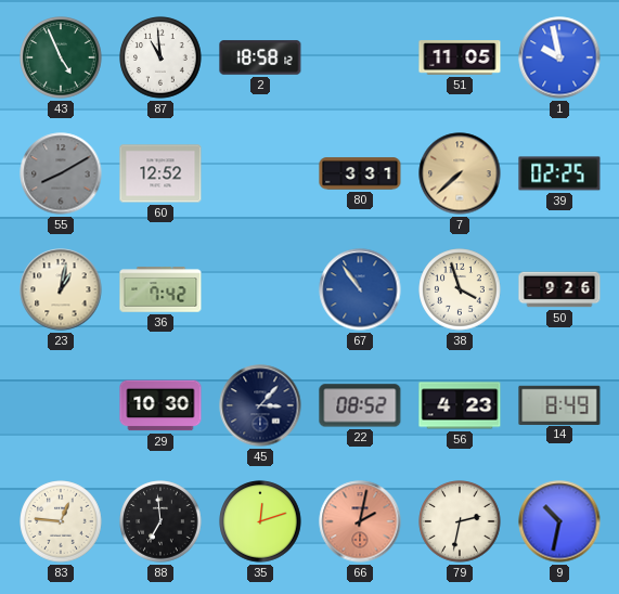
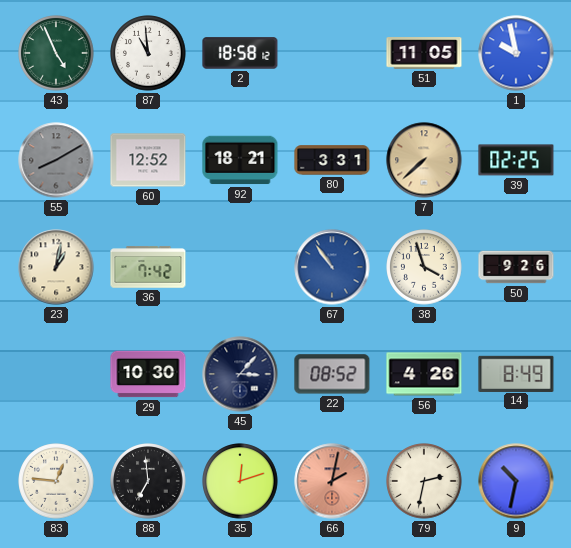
92: none -> 18:21 (240, 160)
56: 4:23 -> 4:26 (424, 374)
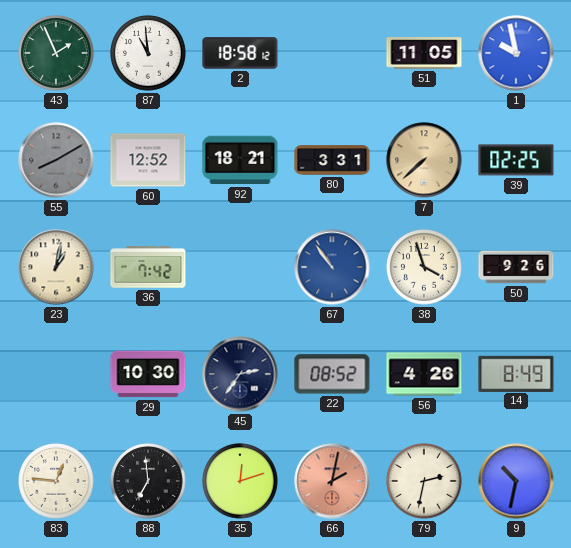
43: 4:56 -> 1:56 (56, 53)
45: 3:07 -> 2:36 (240, 374)
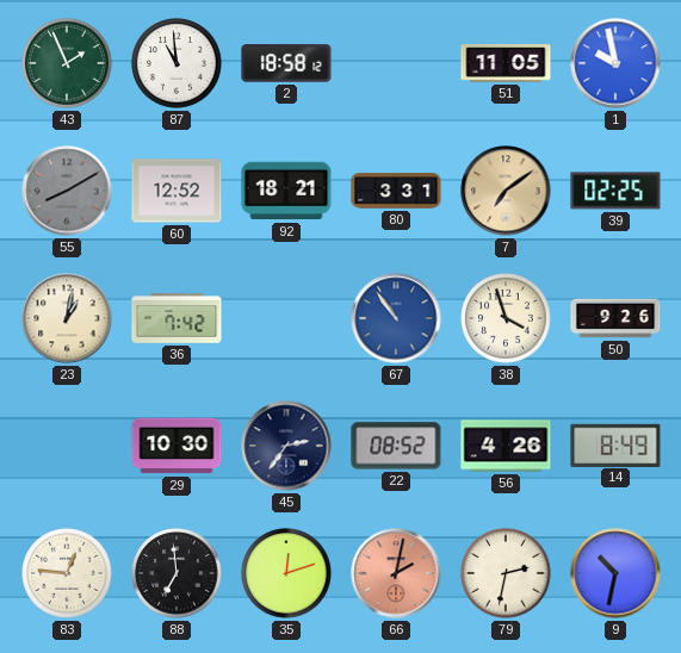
7: 7:38 -> 7:09 (506, 191)
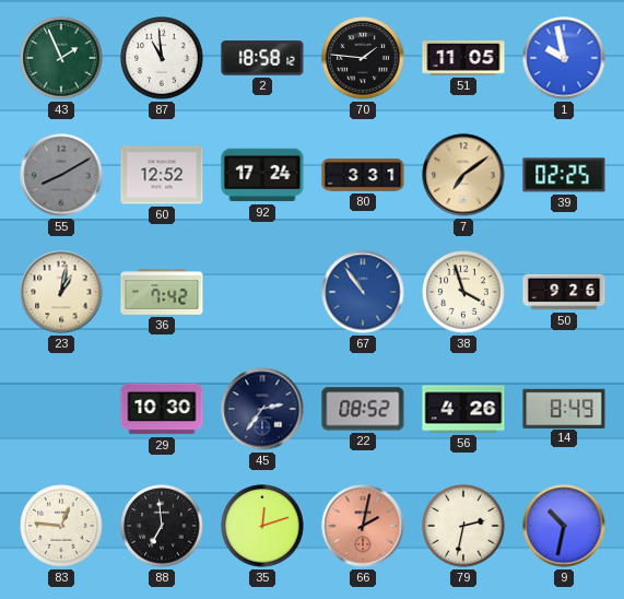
70: none -> 1:46 (363, 58)
92: 18:21 -> 17:24 (262, 175)
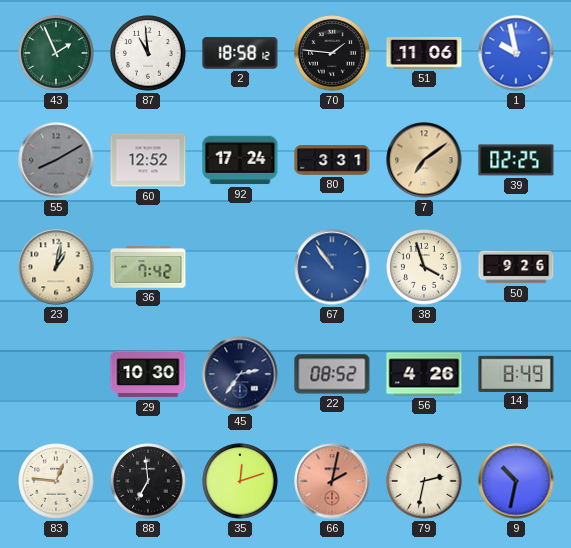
51: 11:05 -> 11:06 (424, 53)
